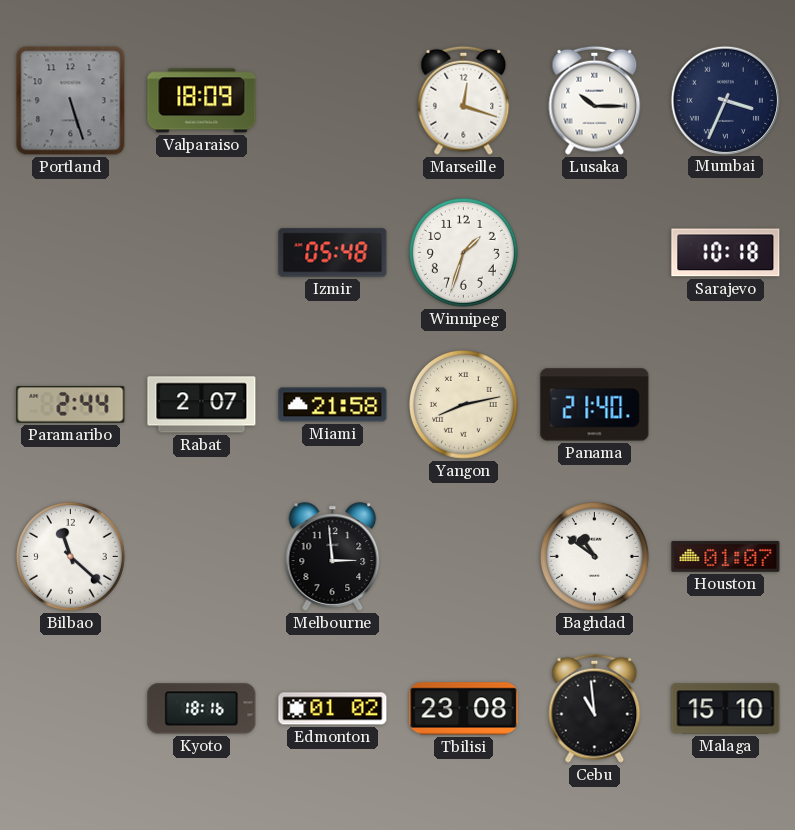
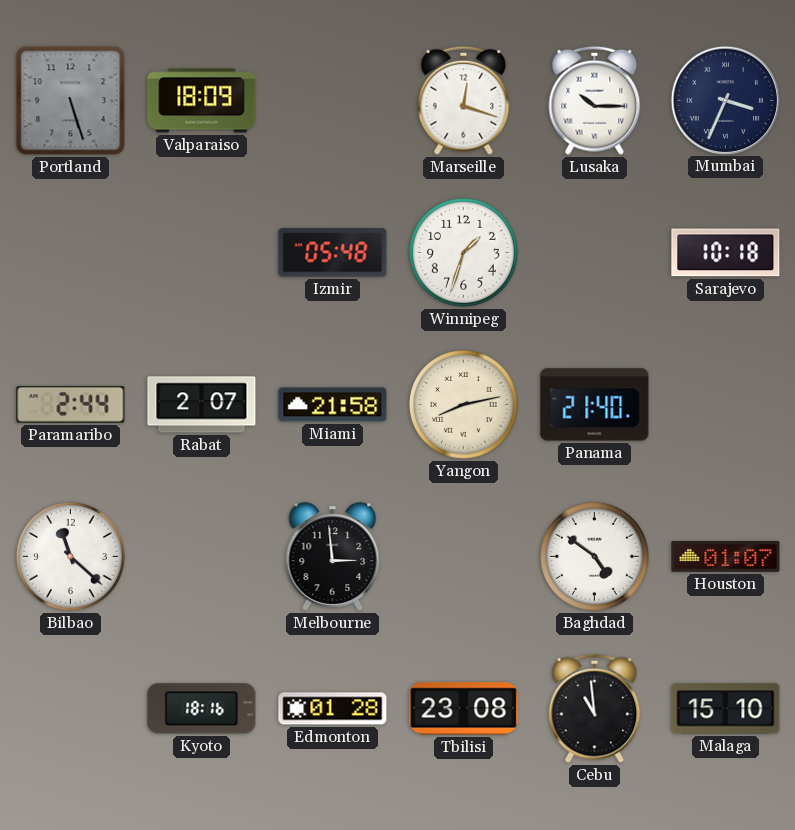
Baghdad: 10:51 -> 4:51 (594, 556)
Edmonton: 01:02 -> 01:28 (333, 709)
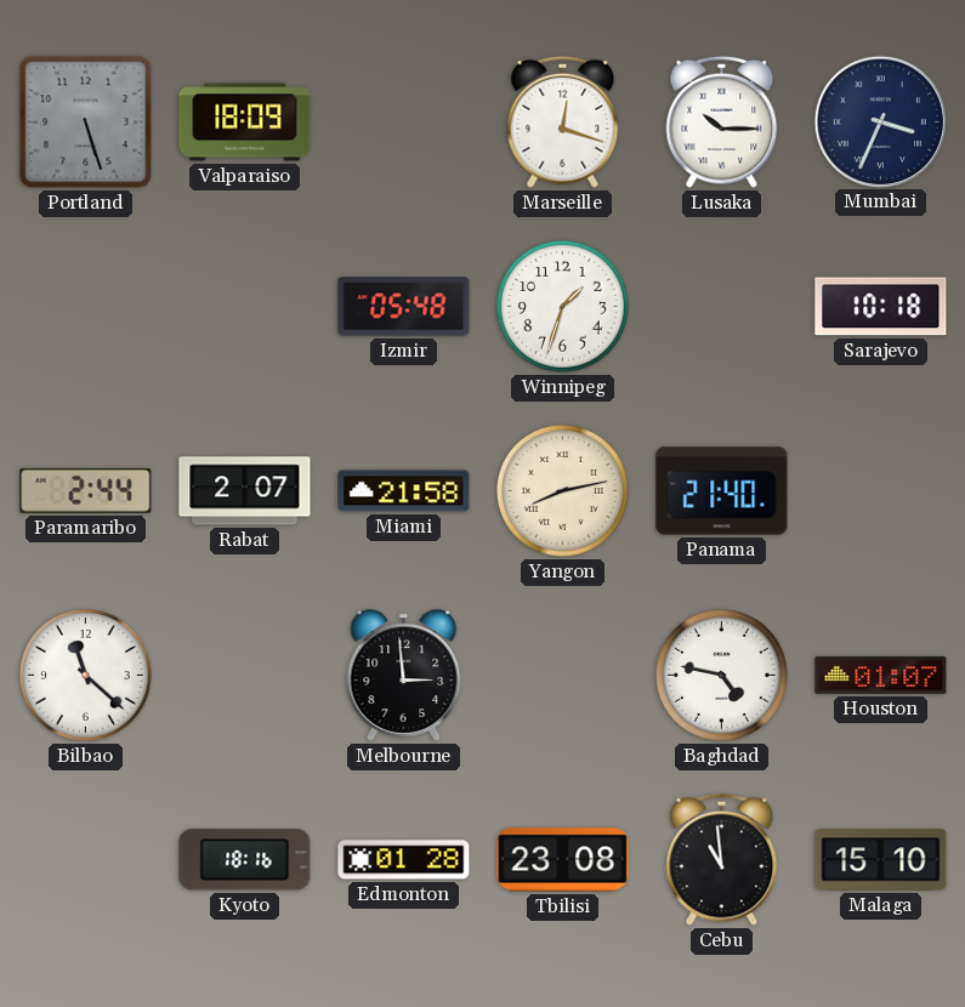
Baghdad: 4:51 -> 4:47 (721, 675)
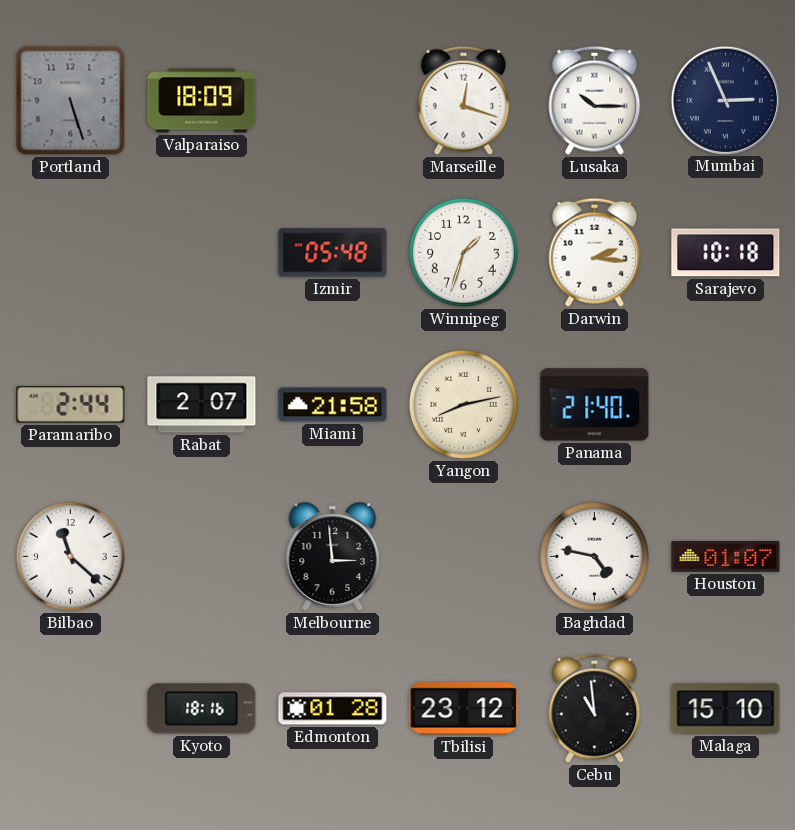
Mumbai: 3:34 -> 2:56 (725, 100)
Darwin: none -> 2:16 (595, 252)
Tbilisi: 23:08 -> 23:12 (464, 709)
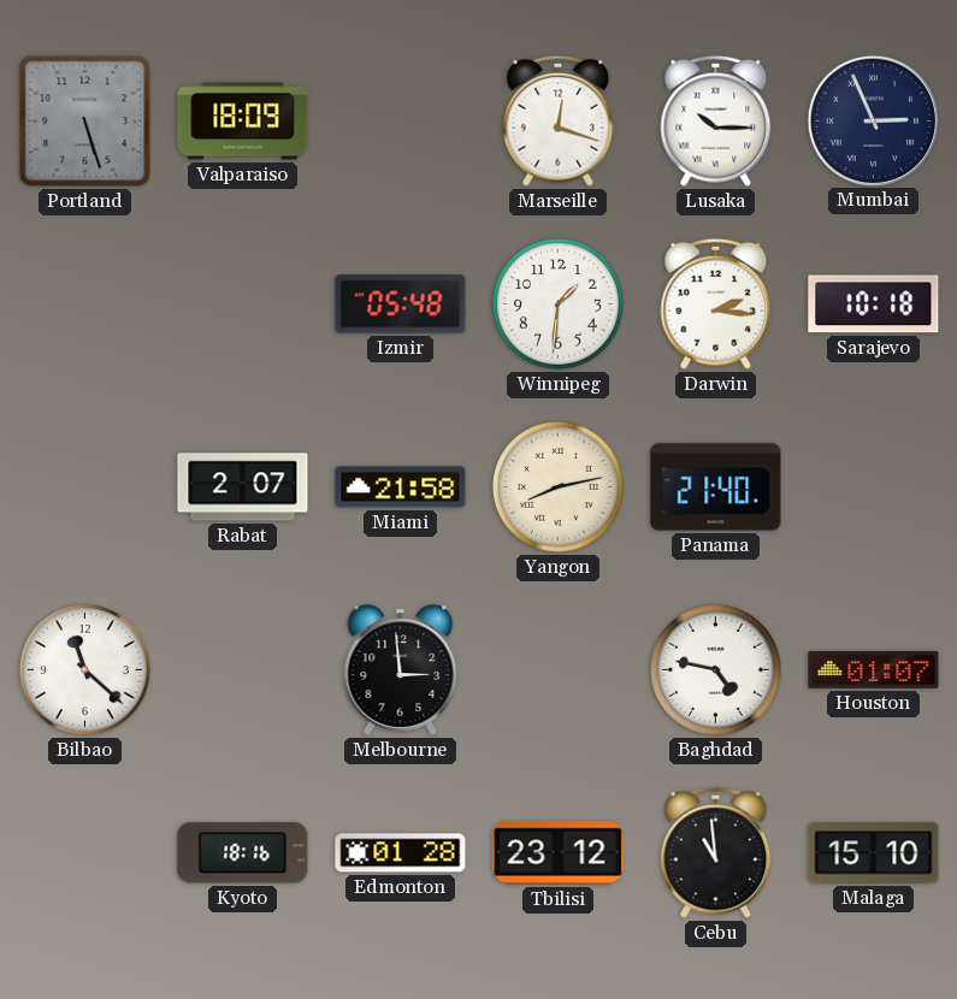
Winnipeg: 1:33 -> 1:31 (557, 303)
Paramaribo: 2:44 -> none (71, 404)
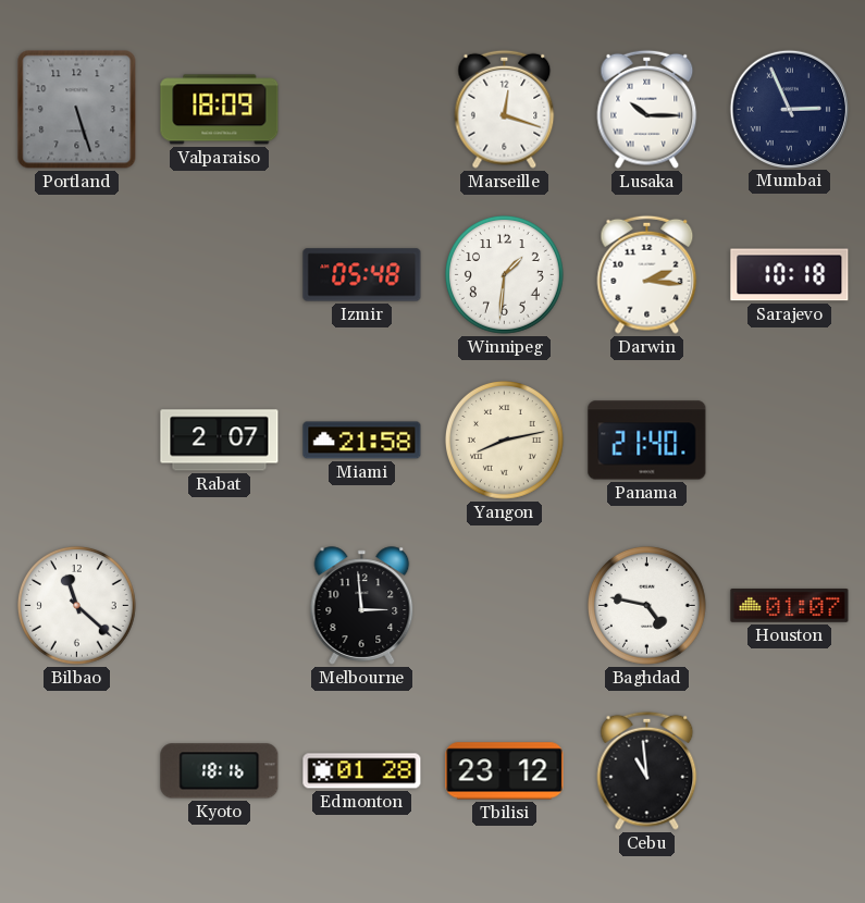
Malaga: 15:10 -> none (874, 853)
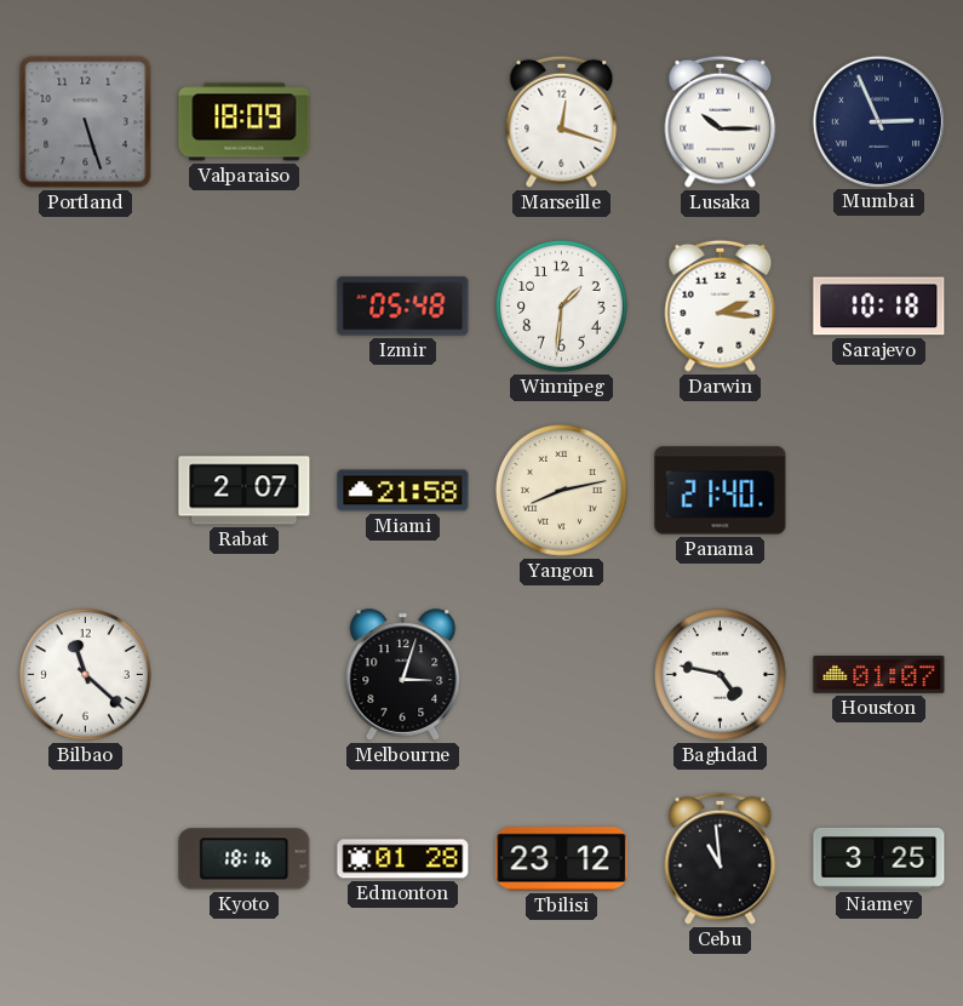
Melbourne: 2:59 -> 3:03 (403, 675)
Niamey: none -> 3:25 (879, 858)
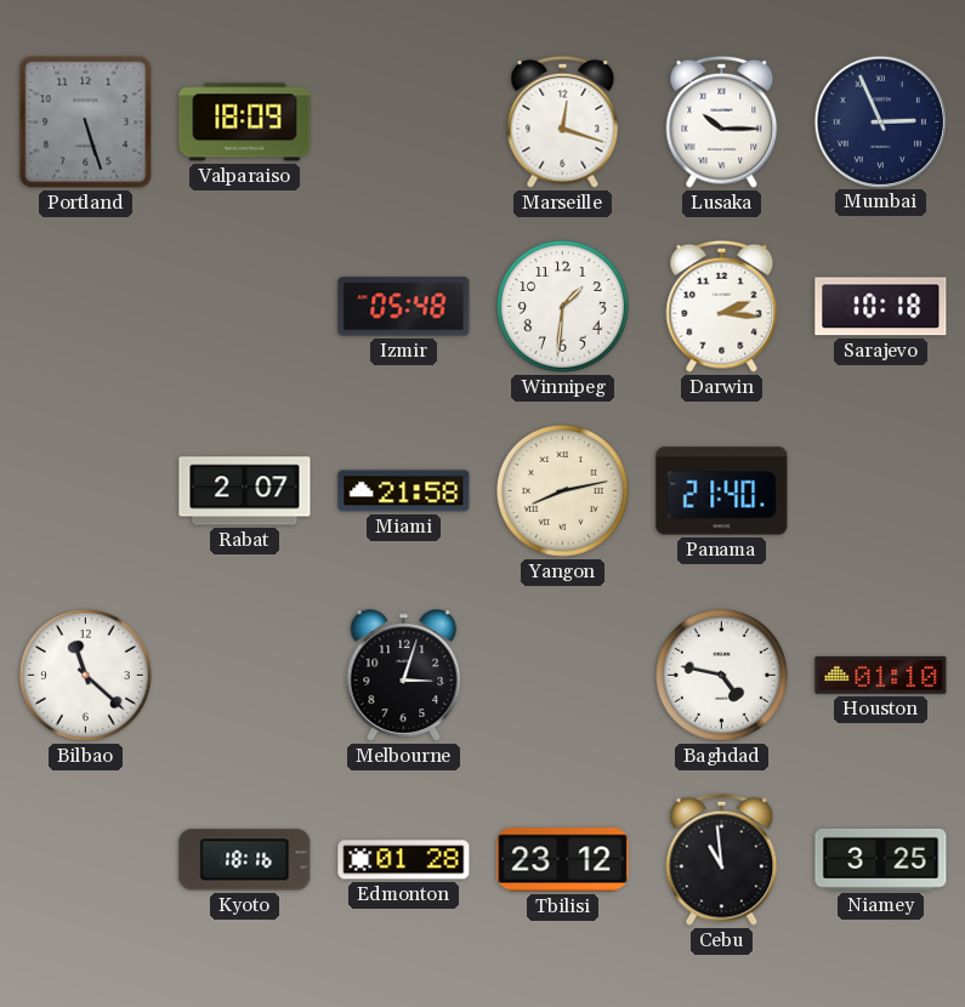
Houston: 01:07 -> 01:10 (881, 676)
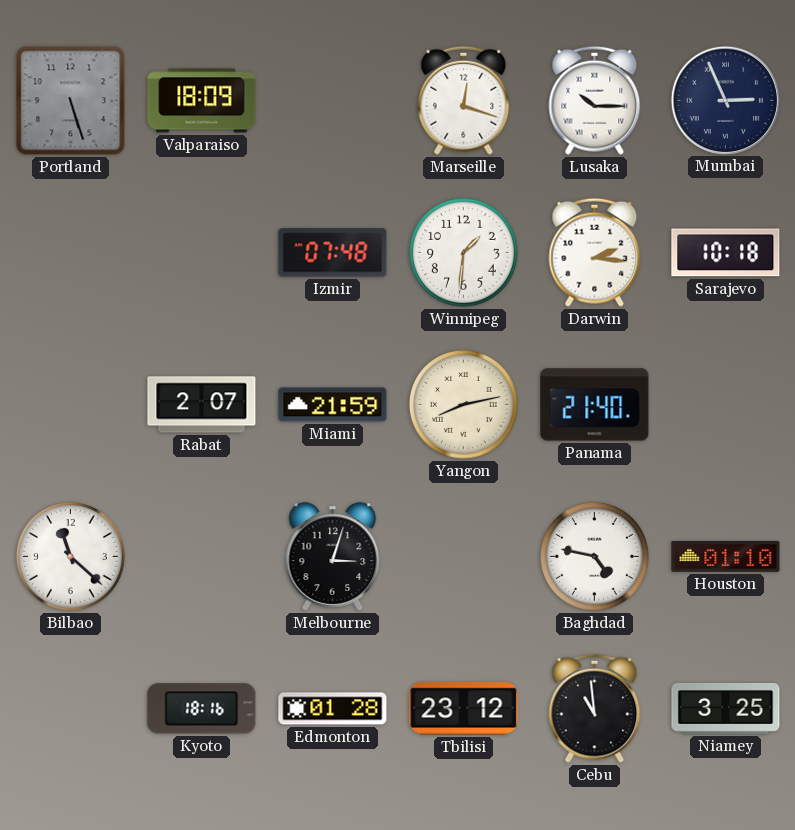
Izmir: 05:48 -> 07:48 (333, 253)
Miami: 21:58 -> 21:59 (333, 405)
